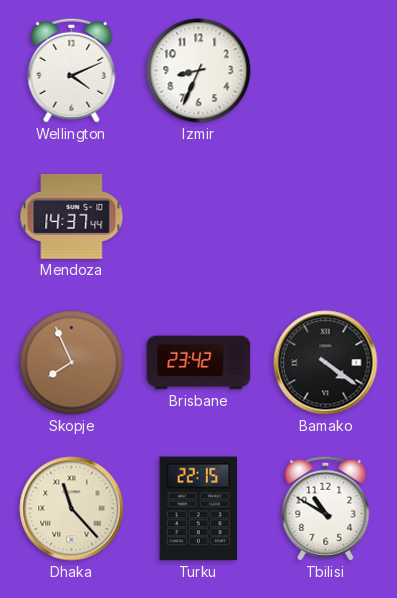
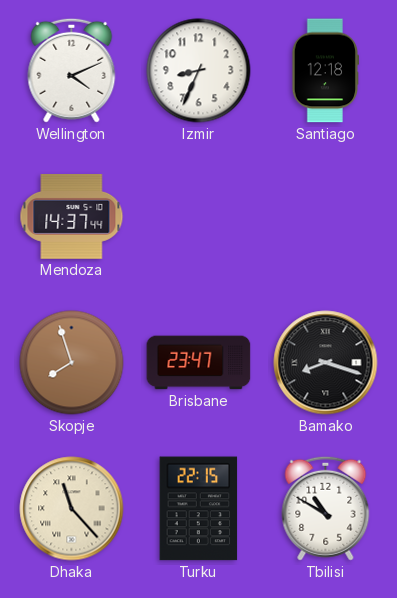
Santiago: none -> 12:18 (324, 71)
Skopje: 7:56 -> 7:57 (72, 363)
Brisbane: 23:42 -> 23:47 (199, 363)
Bamako: 4:21 -> 8:18 (326, 363)
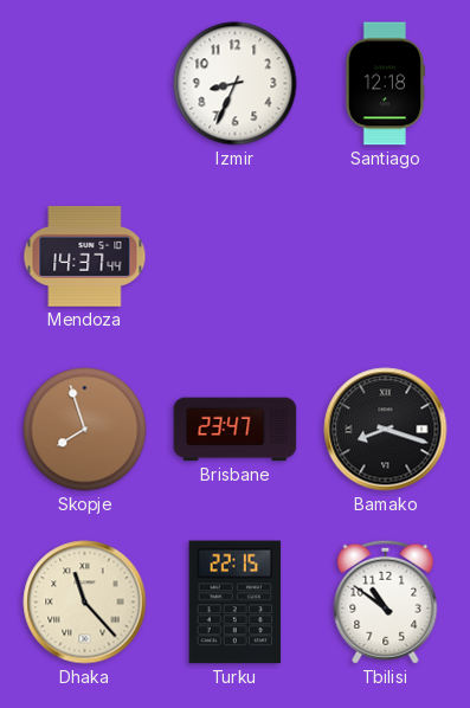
Wellington: 4:11 -> none (72, 70)
Tbilisi: 10:50 -> 10:51 (386, 601)
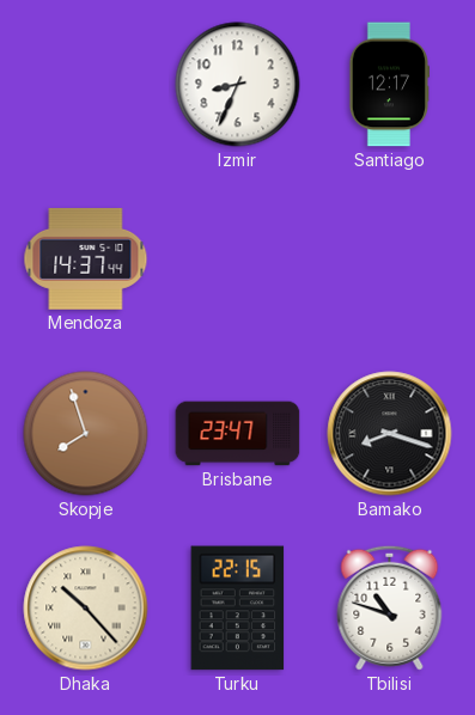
Santiago: 12:18 -> 12:17 (388, 85)
Dhaka: 11:23 -> 10:23 (86, 609)
Tbilisi: 10:51 -> 10:48 (390, 607)
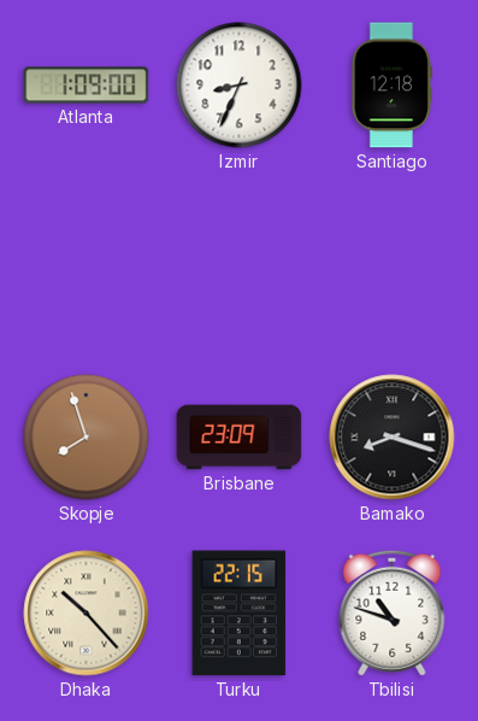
Atlanta: none -> 1:09 (87, 86)
Santiago: 12:17 -> 12:18 (390, 86)
Mendoza: 14:37 -> none (86, 258)
Brisbane: 23:47 -> 23:09 (240, 438)
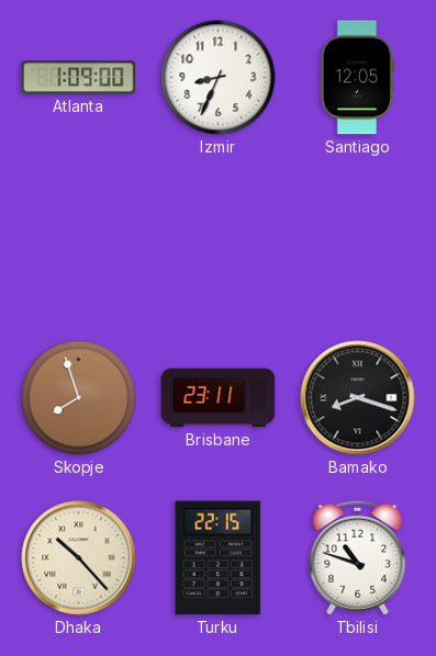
Santiago: 12:18 -> 12:05 (356, 78)
Brisbane: 23:09 -> 23:11 (219, 398)
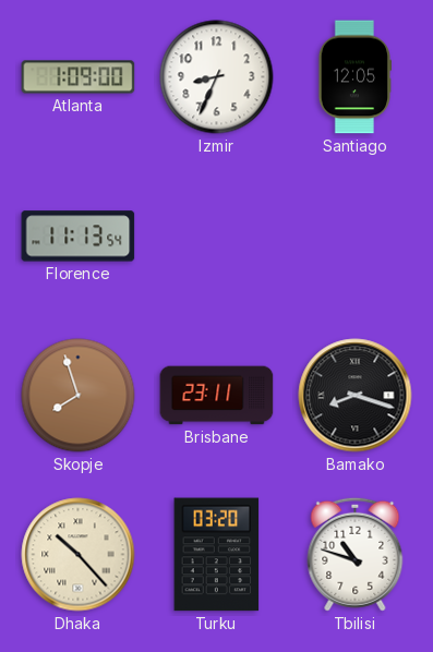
Florence: none -> 11:13 (79, 237)
Turku: 22:15 -> 03:20 (217, 555)
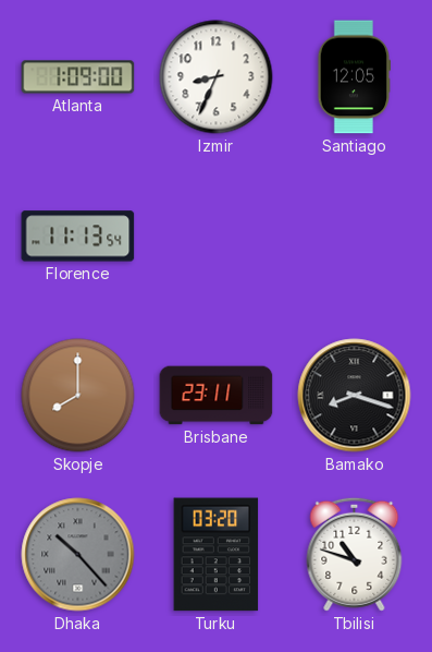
Skopje: 7:57 -> 8:00 (78, 396)
Dhaka dial: cream -> grey (78, 555)
